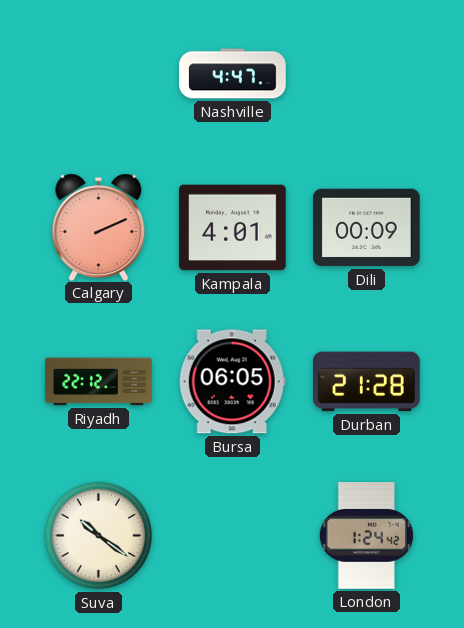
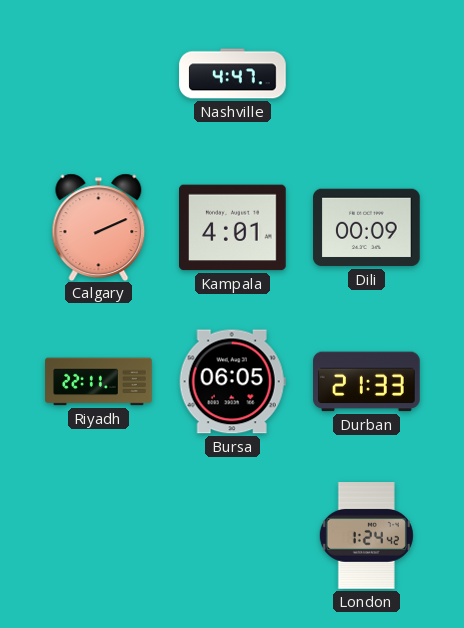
Riyadh: 22:12 -> 22:11 (99, 382)
Durban: 21:28 -> 21:33 (367, 382)
Suva: 10:21 -> none (99, 536)
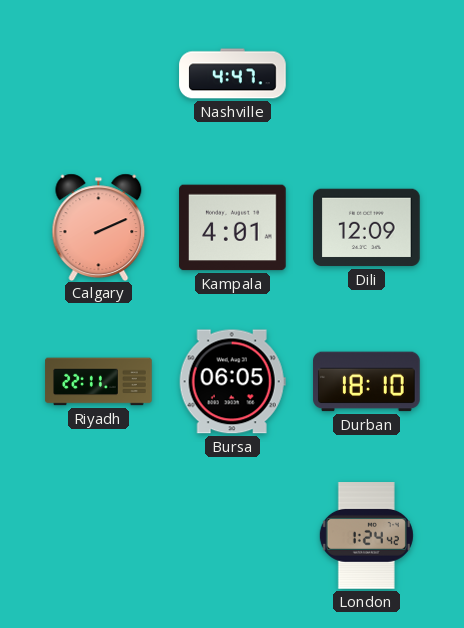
Dili: 00:09 -> 12:09 (367, 228)
Durban: 21:33 -> 18:10 (367, 382)
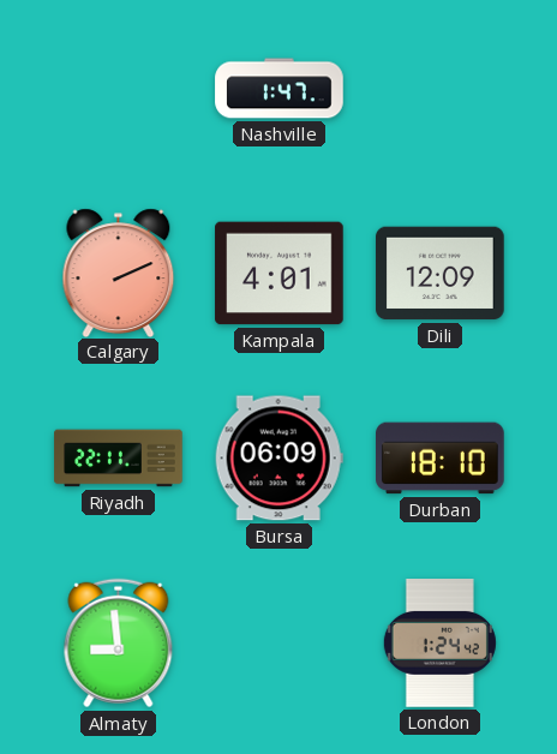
Nashville: 4:47 -> 1:47 (280, 89)
Bursa: 06:05 -> 06:09 (278, 459)
Almaty: none -> 8:59 (119, 644)
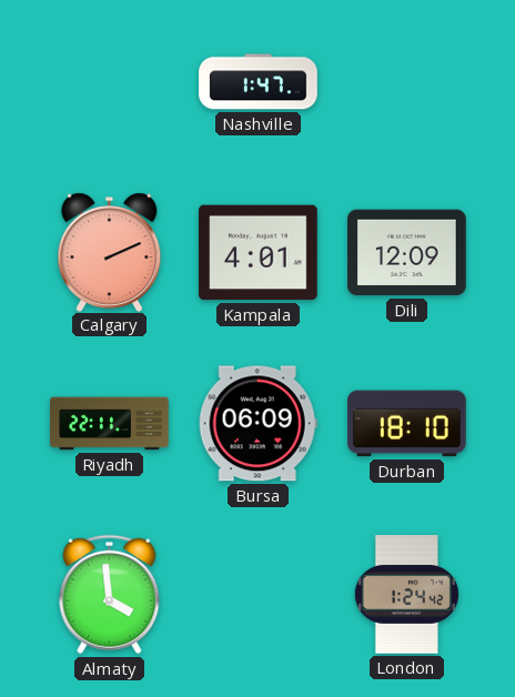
Almaty: 8:59 -> 3:59 (110, 595)
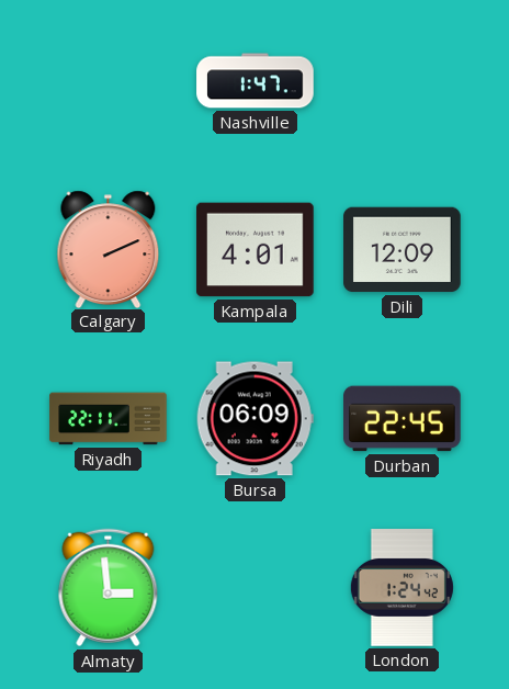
Durban: 18:10 -> 22:45 (403, 419)
Almaty: 3:59 -> 2:59 (109, 588)
